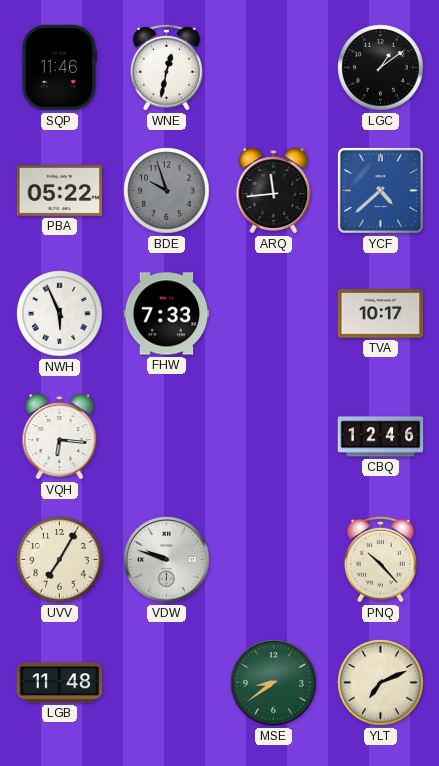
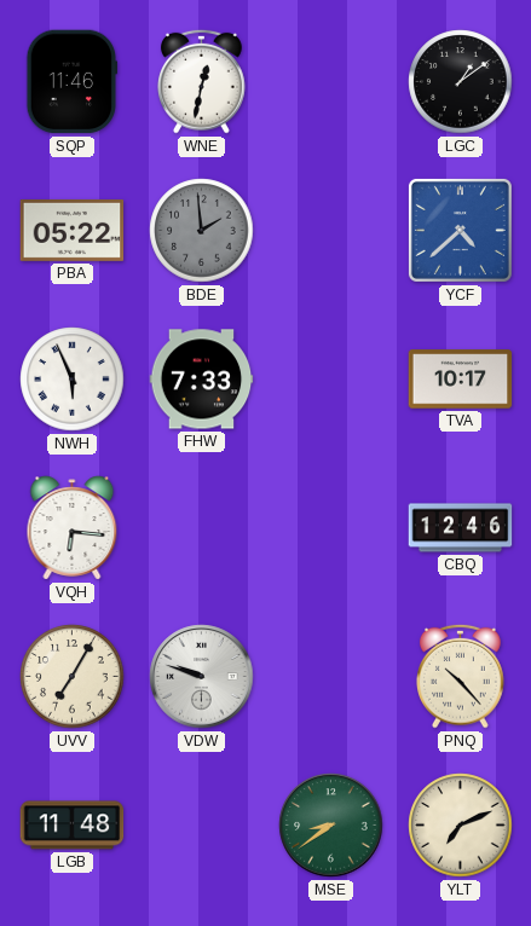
BDE: 9:57 -> 1:59 (202, 231)
ARQ: 11:44 -> none (274, 191)
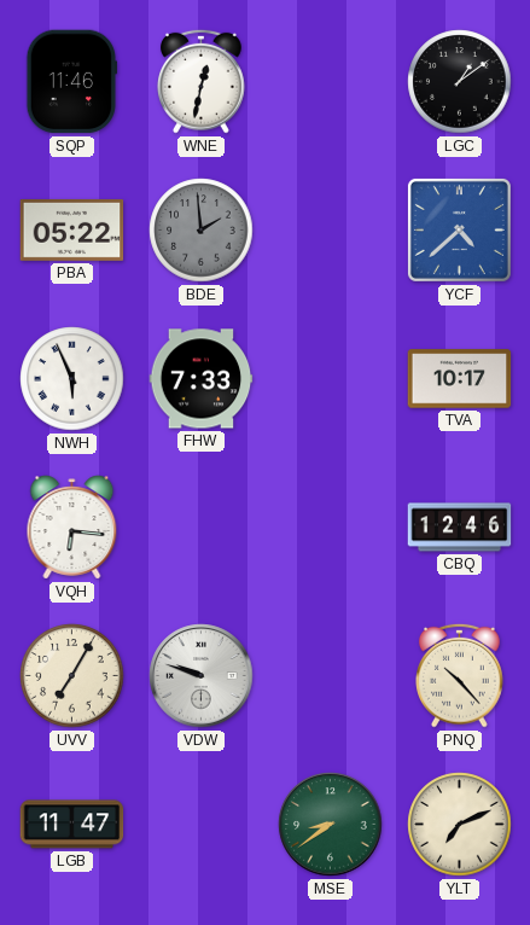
LGB: 11:48 -> 11:47 (72, 825)
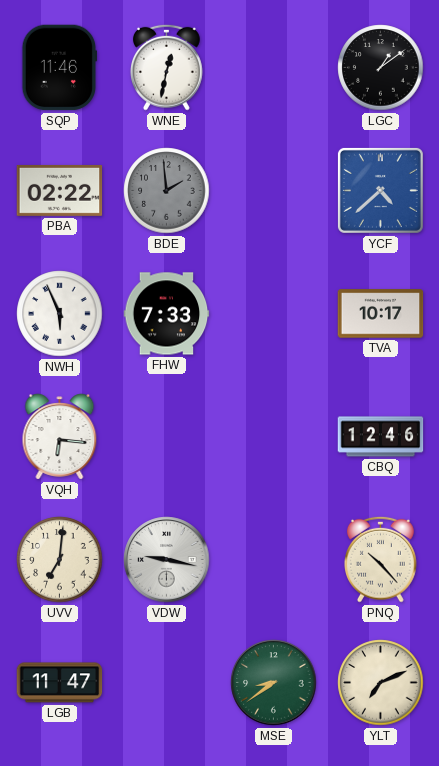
PBA: 05:22 -> 02:22 (60, 190)
UVV: 7:05 -> 7:01 (60, 560)
VDW: 9:48 -> 9:17 (167, 560)
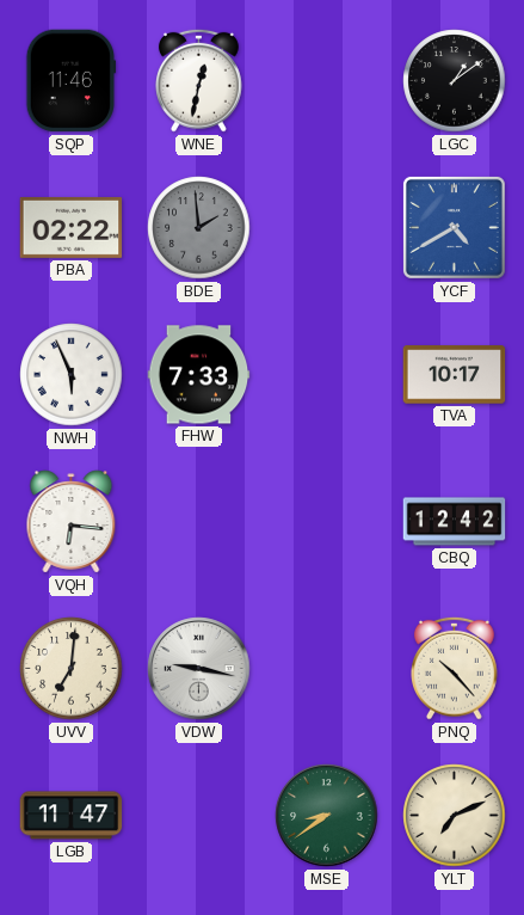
YCF: 4:38 -> 4:40 (454, 227)
CBQ: 12:46 -> 12:42 (455, 522)
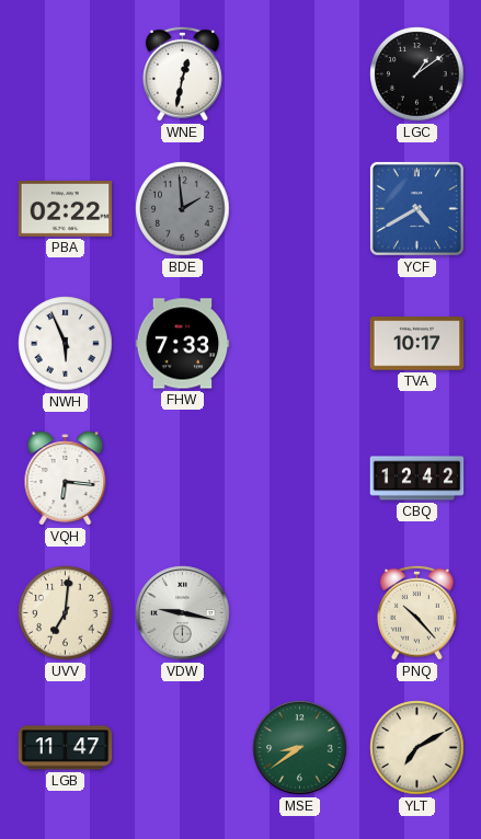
SQP: 11:46 -> none (72, 81)
YLT: 7:11 -> 7:10 (417, 748)
